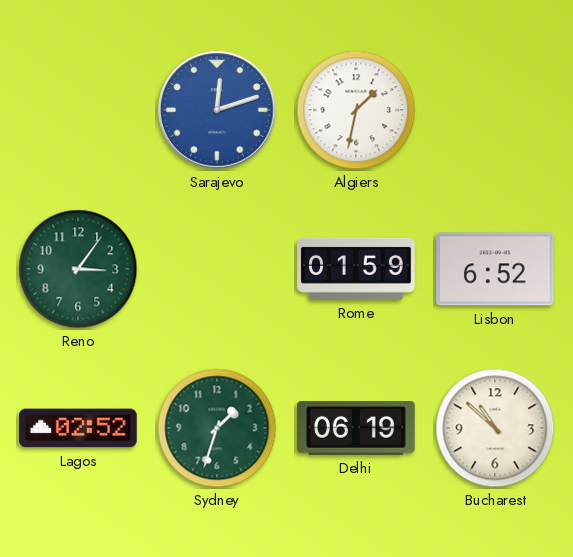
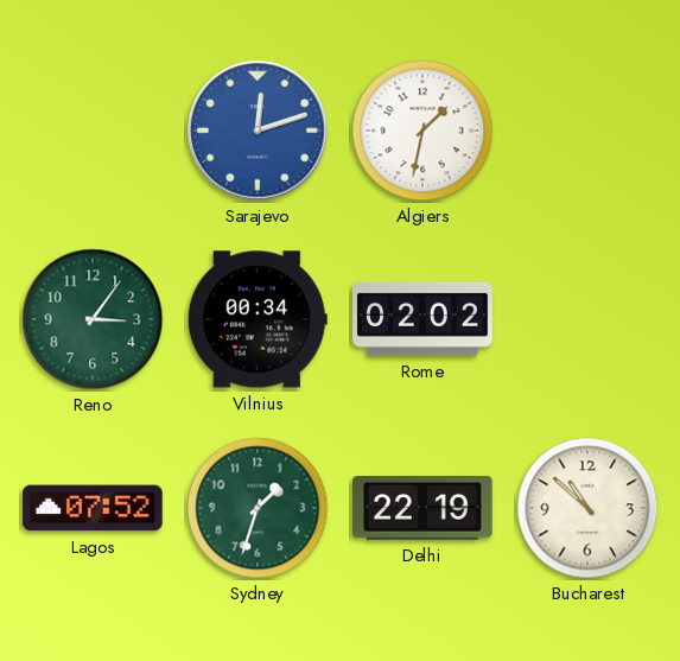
Vilnius: none -> 00:34 (258, 319)
Rome: 01:59 -> 02:02 (422, 319)
Lisbon: 6:52 -> none (496, 269)
Lagos: 02:52 -> 07:52 (93, 508)
Delhi: 06:19 -> 22:19 (422, 508)
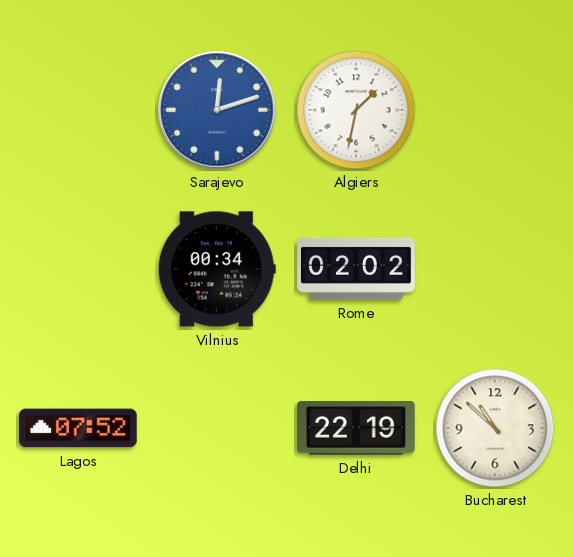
Reno: 3:06 -> none (93, 319)
Sydney: 1:33 -> none (258, 508)
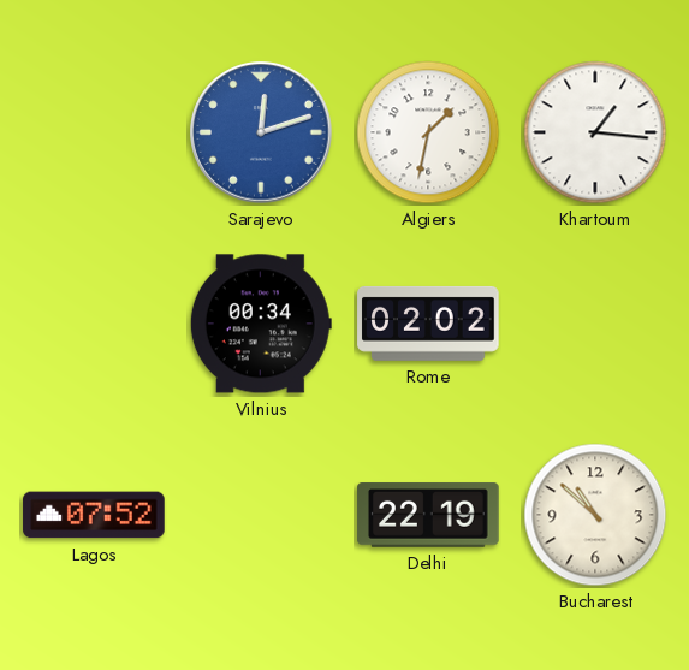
Khartoum: none -> 1:16 (595, 132)
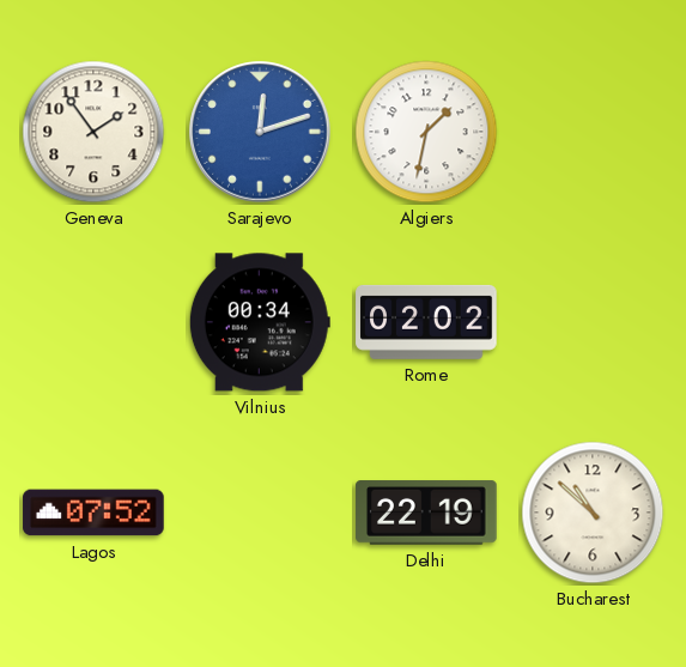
Geneva: none -> 1:54 (93, 132)
Khartoum: 1:16 -> none (595, 132)
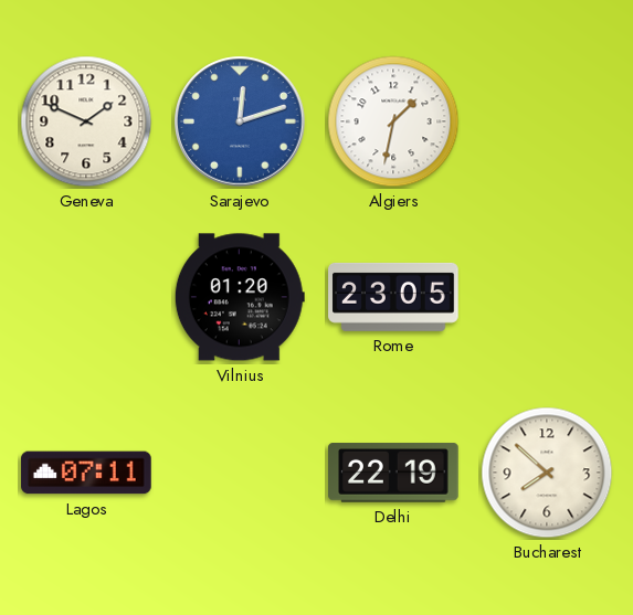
Geneva: 1:54 -> 1:49 (86, 121)
Vilnius: 00:34 -> 01:20 (240, 297)
Rome: 02:02 -> 23:05 (393, 297)
Lagos: 07:52 -> 07:11 (86, 473)
Bucharest: 10:52 -> 7:52 (547, 473)
